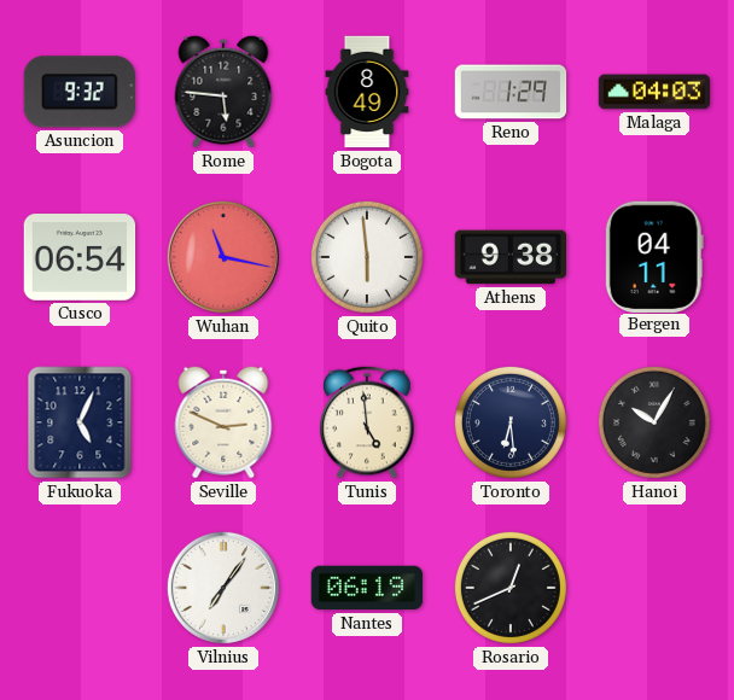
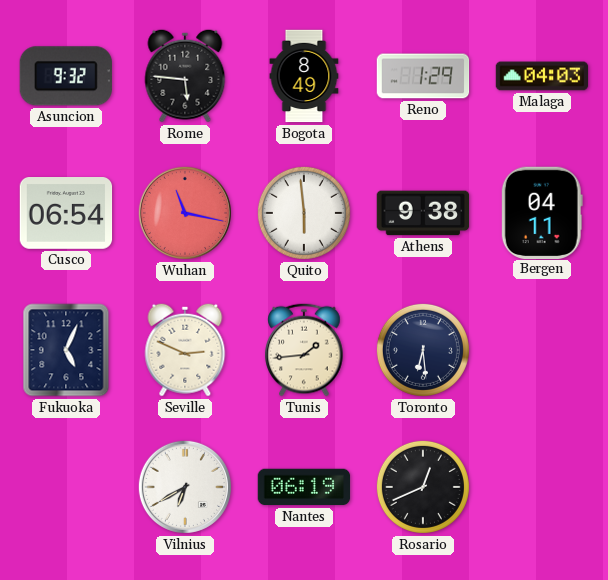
Tunis: 4:59 -> 1:44 (304, 350)
Hanoi: 10:05 -> none (654, 422)
Vilnius: 7:06 -> 6:40 (185, 487)
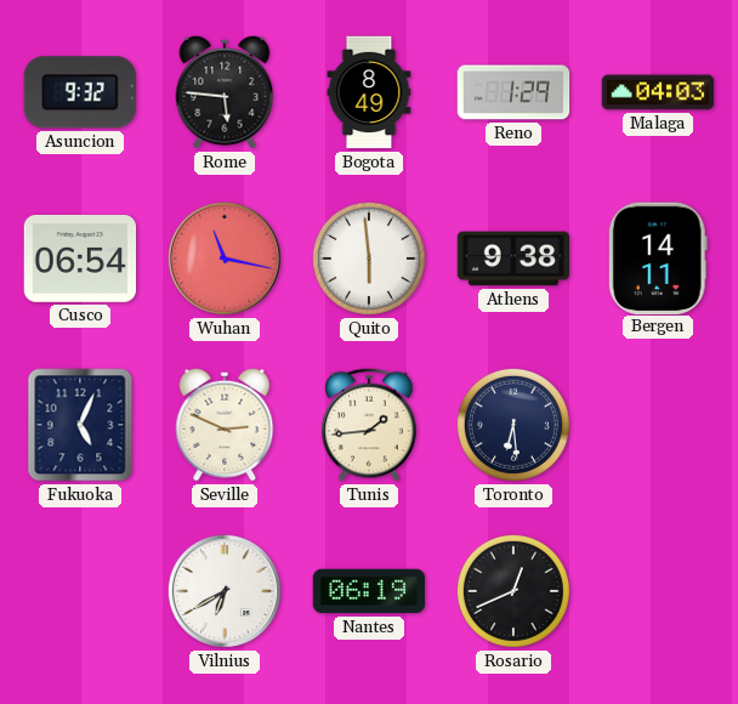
Bergen: 04:11 -> 14:11 (658, 257)
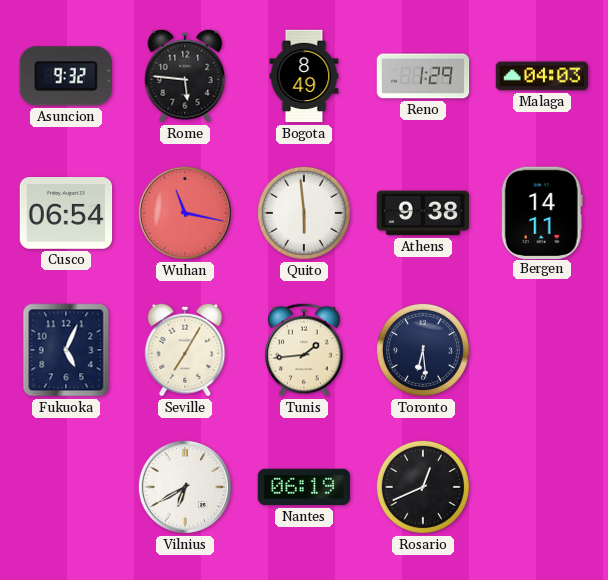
Seville: 2:49 -> 7:05 (185, 350)
